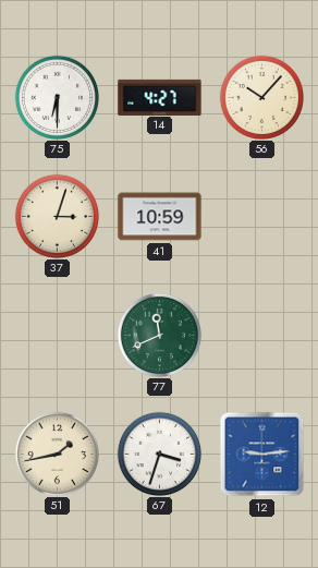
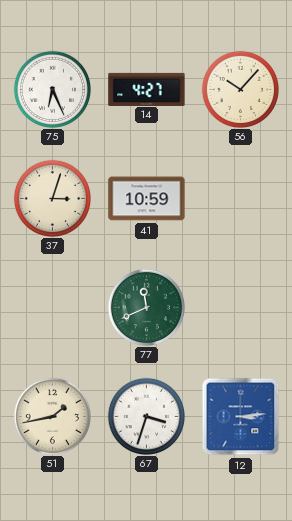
75: 6:30 -> 6:26 (52, 89)
12: 9:14 -> 3:14 (241, 417)
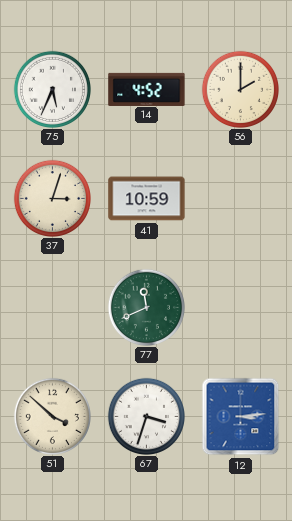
75: 6:26 -> 5:34 (52, 89)
14: 4:27 -> 4:52 (147, 89)
56: 10:07 -> 2:00 (240, 89)
51: 1:43 -> 3:52 (52, 416)
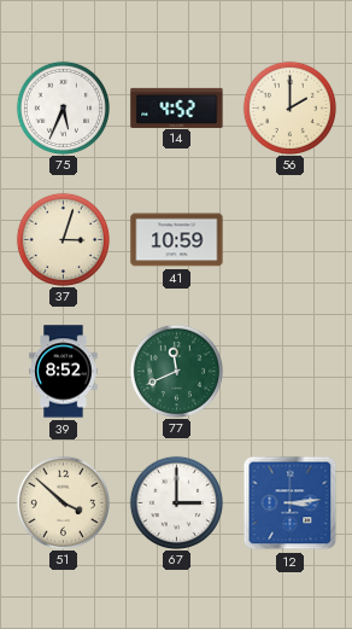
39: none -> 8:52 (64, 372)
67: 3:33 -> 3:00 (176, 502)
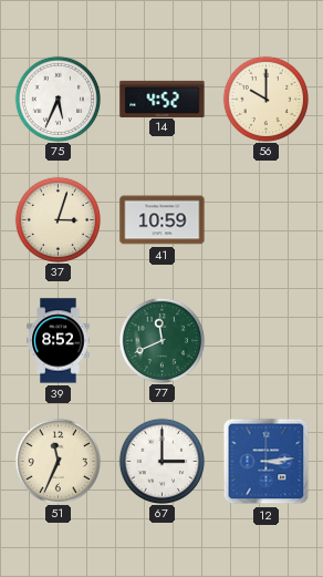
56: 2:00 -> 10:00 (265, 99)
51: 3:52 -> 11:34 (58, 461)
